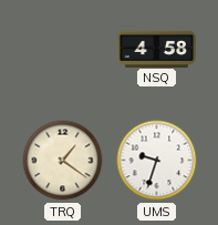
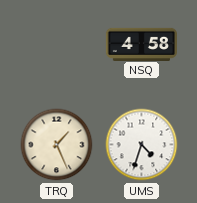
TRQ: 1:21 -> 1:26 (57, 145)
UMS: 9:33 -> 4:33 (142, 145)
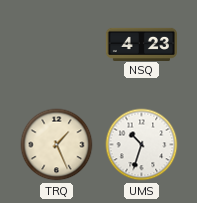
NSQ: 4:58 -> 4:23 (141, 44)
UMS: 4:33 -> 10:33 (142, 145)
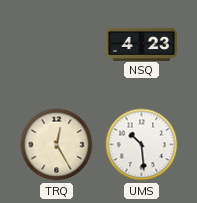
TRQ: 1:26 -> 12:25 (57, 145)
UMS: 10:33 -> 10:29 (142, 145)
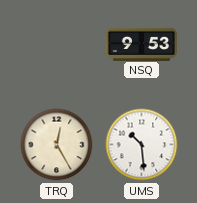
NSQ: 4:23 -> 9:53 (141, 44)
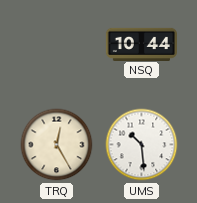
NSQ: 9:53 -> 10:44 (141, 44)
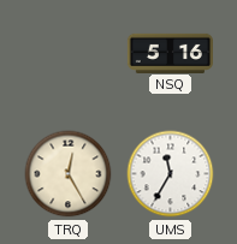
NSQ: 10:44 -> 5:16 (170, 53)
UMS: 10:29 -> 11:35 (171, 174)
